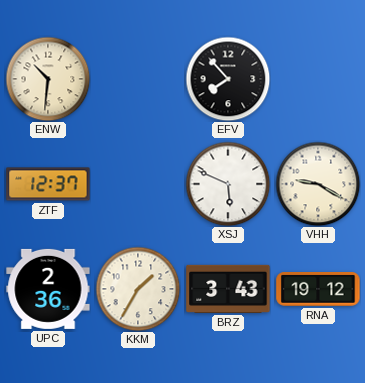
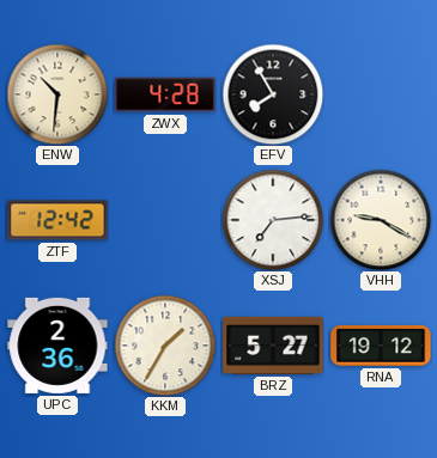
ZWX: none -> 4:28 (165, 94)
EFV: 7:53 -> 7:55 (273, 94)
ZTF: 12:37 -> 12:42 (57, 220)
XSJ: 5:49 -> 7:14 (273, 220)
BRZ: 3:43 -> 5:27 (273, 346)
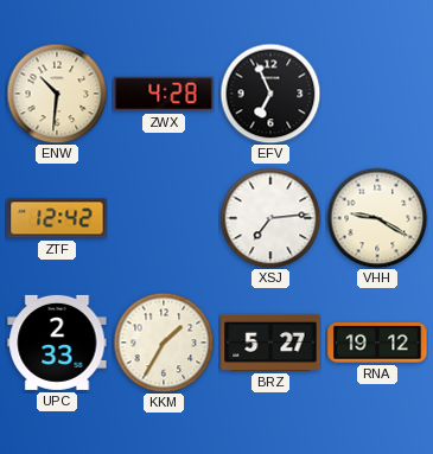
EFV: 7:55 -> 6:56 (270, 94)
UPC: 2:36 -> 2:33 (57, 343)
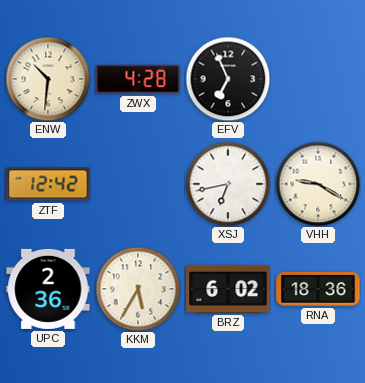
XSJ: 7:14 -> 6:43 (228, 184)
UPC: 2:33 -> 2:36 (48, 289)
KKM: 1:35 -> 5:35 (138, 289)
BRZ: 5:27 -> 6:02 (228, 289)
RNA: 19:12 -> 18:36 (318, 290)
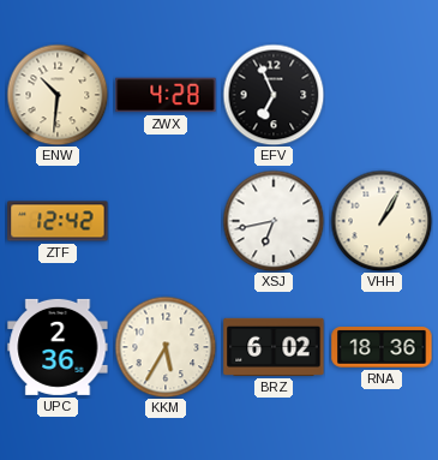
VHH: 9:20 -> 1:05 (382, 221)
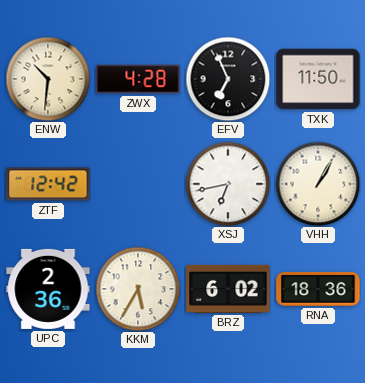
TXK: none -> 11:50 (318, 79)
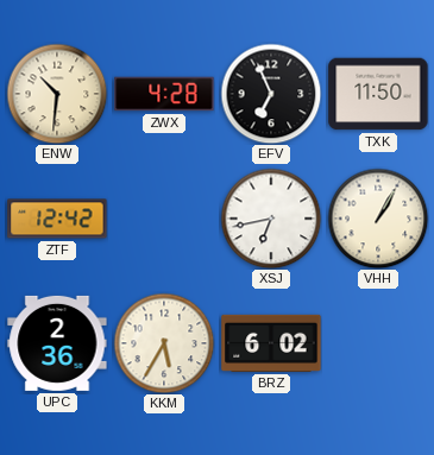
RNA: 18:36 -> none (318, 290)
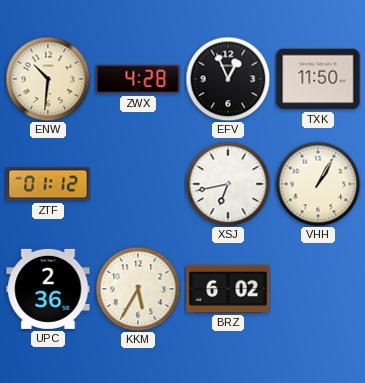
EFV: 6:56 -> 12:56 (228, 79)
ZTF: 12:42 -> 01:12 (48, 184)
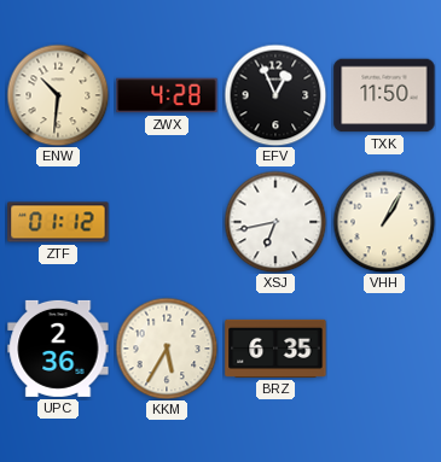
BRZ: 6:02 -> 6:35 (275, 349)
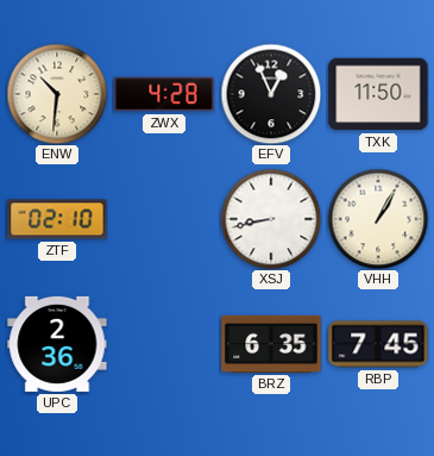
ZTF: 01:12 -> 02:10 (57, 219)
XSJ: 6:43 -> 8:43 (271, 219)
KKM: 5:35 -> none (167, 349)
RBP: none -> 7:45 (378, 344)
